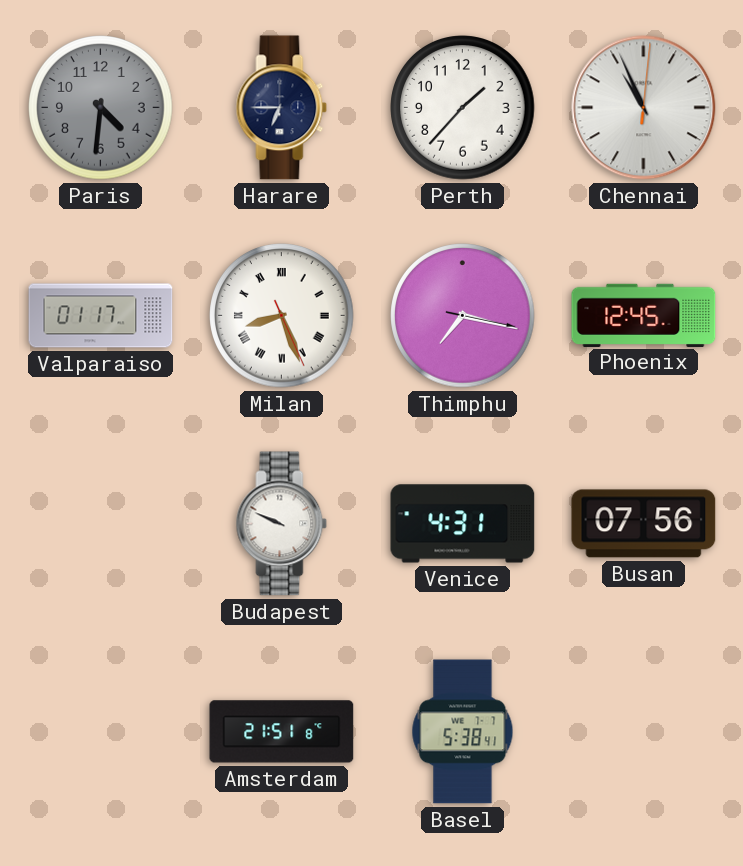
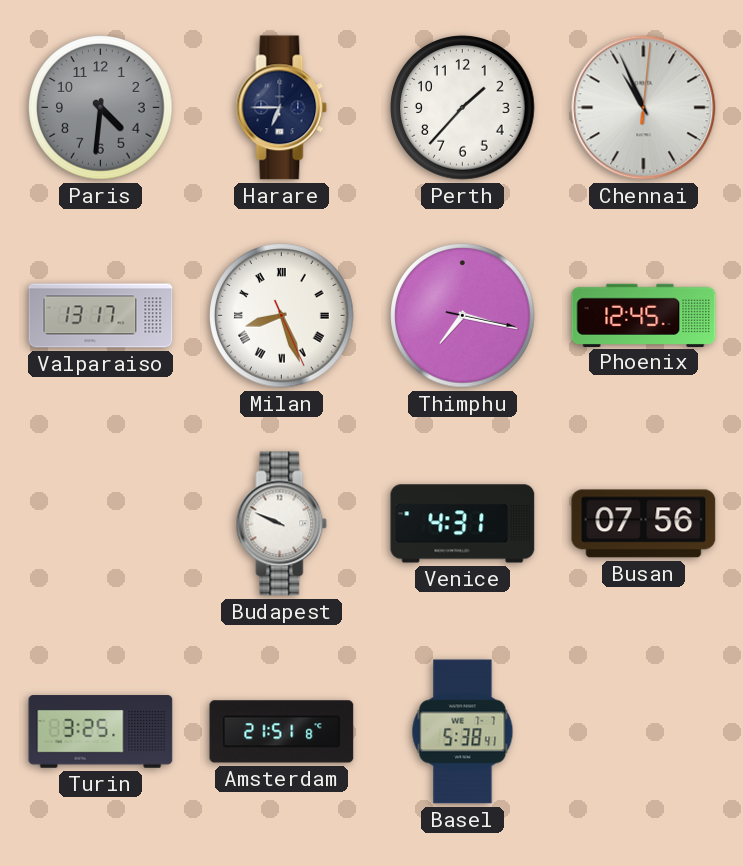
Valparaiso: 01:17 -> 13:17 (101, 316)
Turin: none -> 3:25 (101, 732)
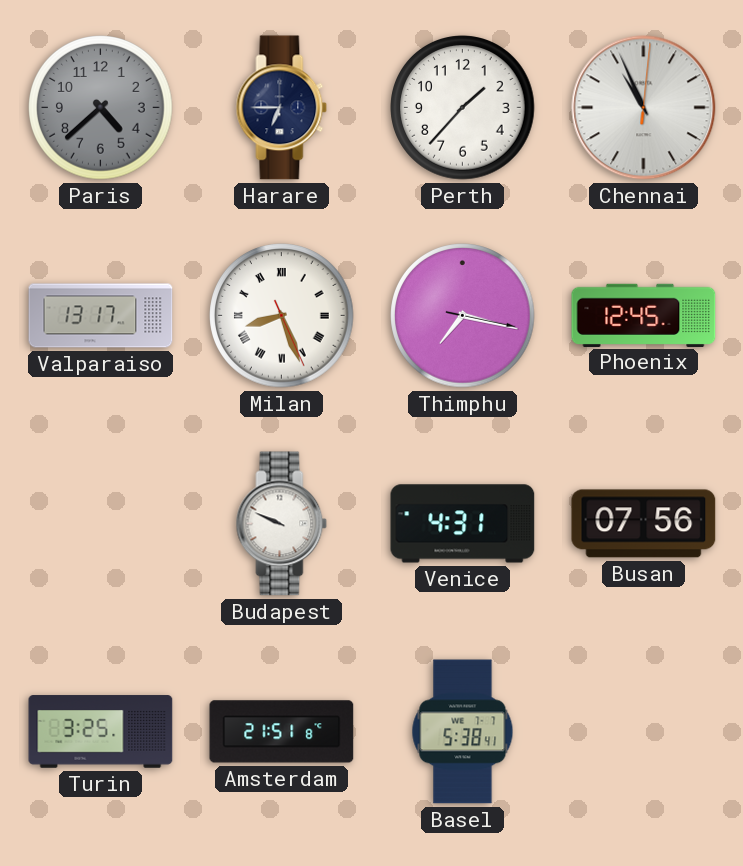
Paris: 4:31 -> 4:38 (101, 108)
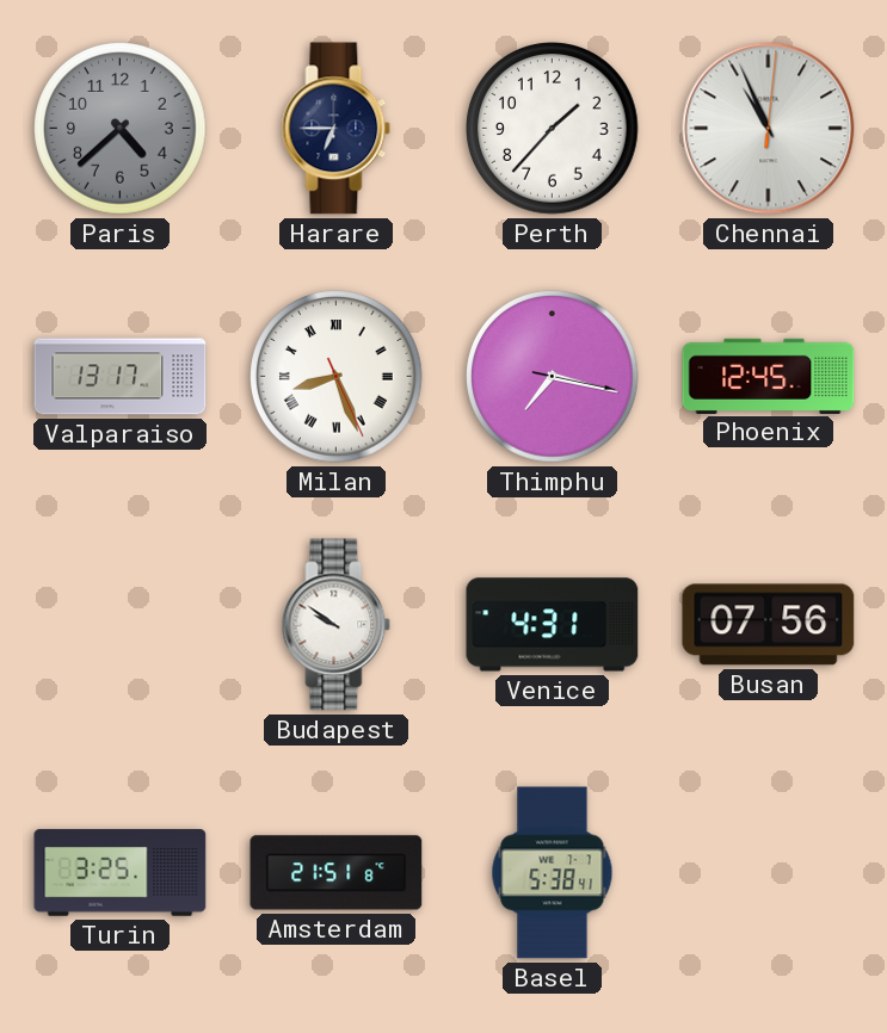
Budapest: 9:49 -> 9:51 (337, 625)
